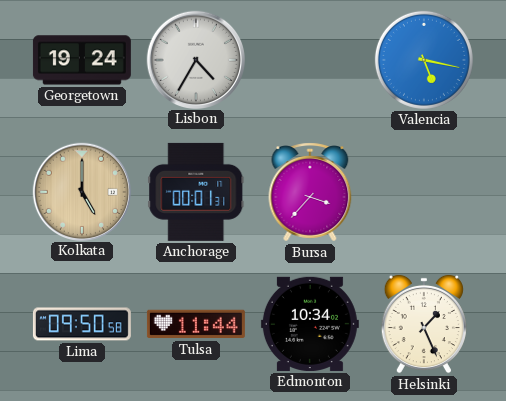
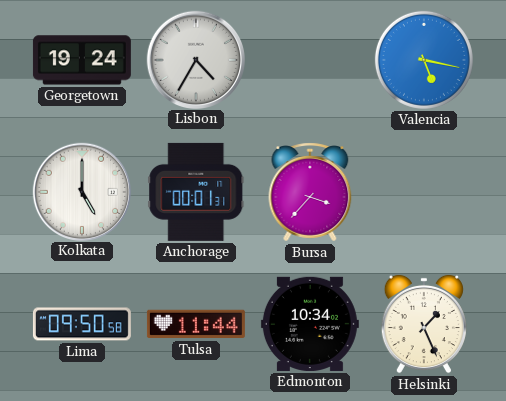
Kolkata dial: champagne -> white (81, 191)
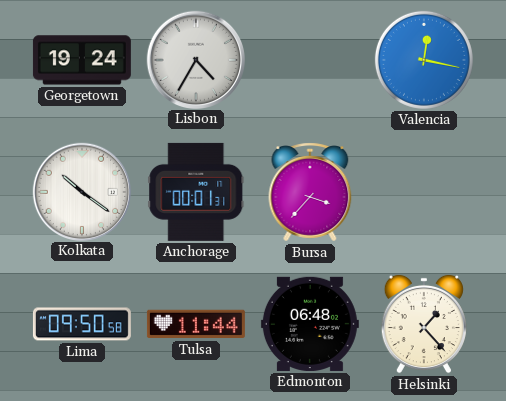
Valencia: 5:17 -> 12:17 (424, 60)
Kolkata: 5:00 -> 10:21 (81, 191)
Edmonton: 10:34 -> 06:48 (310, 324)
Helsinki: 1:26 -> 1:23 (424, 324)
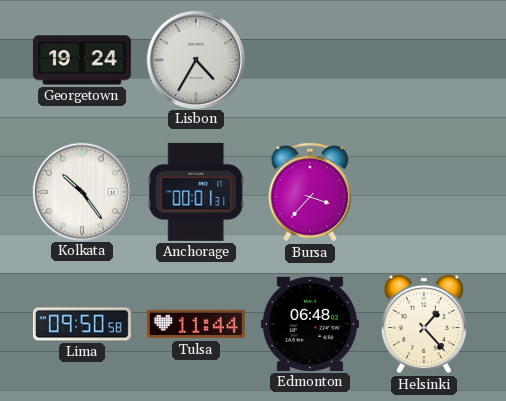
Valencia: 12:17 -> none (424, 60)
Kolkata: 10:21 -> 10:24 (81, 191)
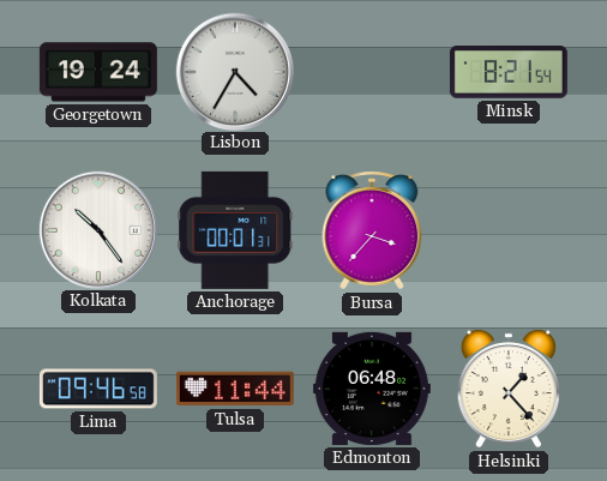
Minsk: none -> 8:21 (509, 73)
Lima: 09:50 -> 09:46 (98, 389)
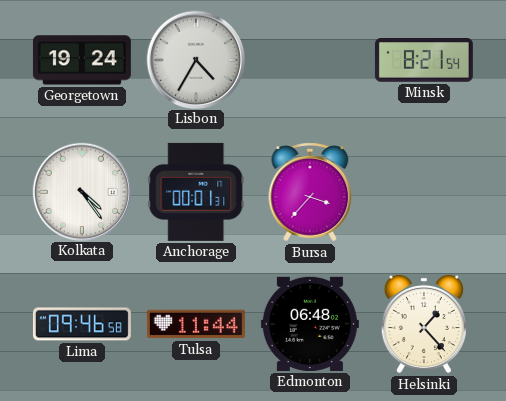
Kolkata: 10:24 -> 4:24 (81, 191)
